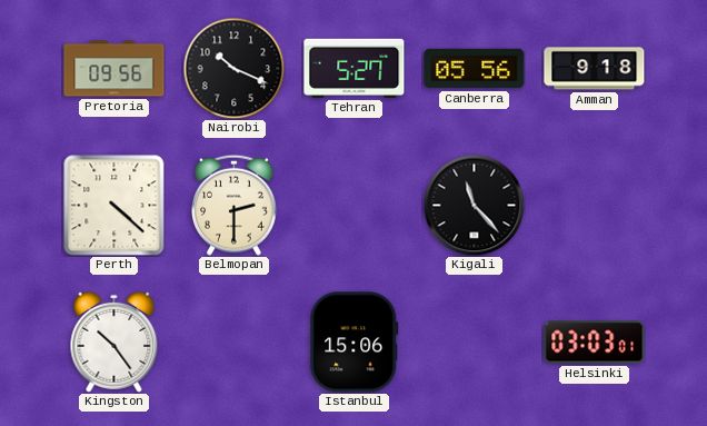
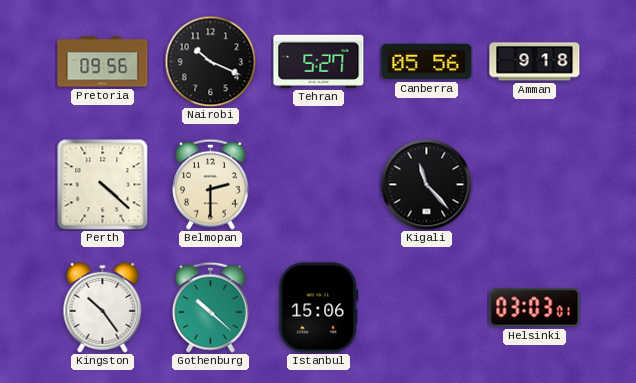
Gothenburg: none -> 10:22 (211, 307)
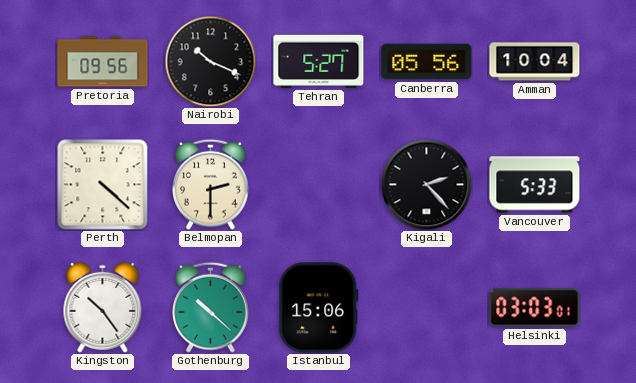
Amman: 9:18 -> 10:04 (535, 62)
Kigali: 11:23 -> 2:23 (426, 184)
Vancouver: none -> 5:33 (535, 185)
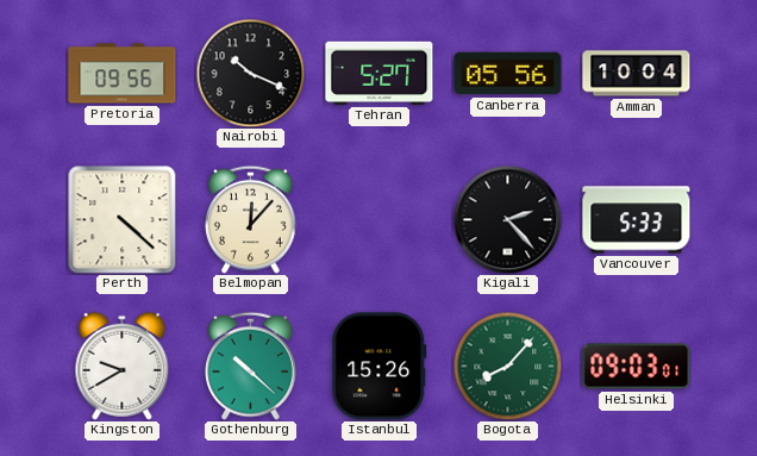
Belmopan: 2:30 -> 12:07 (251, 219)
Kingston: 10:24 -> 9:40 (123, 366)
Istanbul: 15:06 -> 15:26 (380, 367)
Bogota: none -> 8:07 (507, 366)
Helsinki: 03:03 -> 09:03 (637, 367)
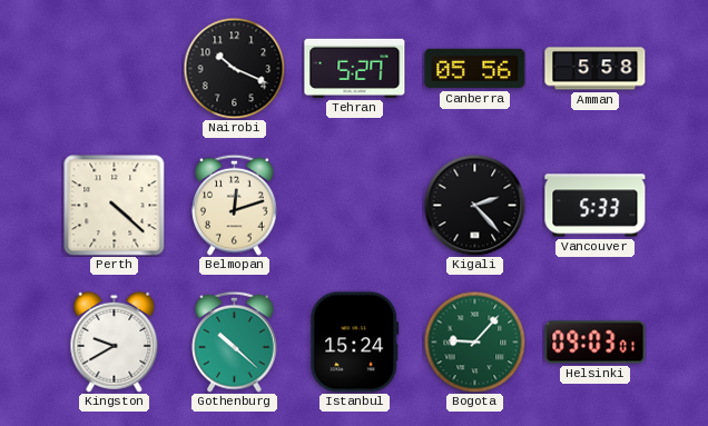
Pretoria: 09:56 -> none (123, 74)
Amman: 10:04 -> 5:58 (596, 69)
Belmopan: 12:07 -> 12:12 (235, 205)
Istanbul: 15:26 -> 15:24 (355, 343)
Bogota: 8:07 -> 9:07 (474, 341)
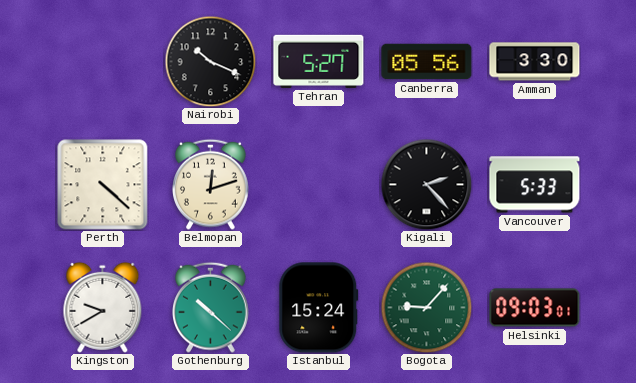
Amman: 5:58 -> 3:30 (535, 62)
